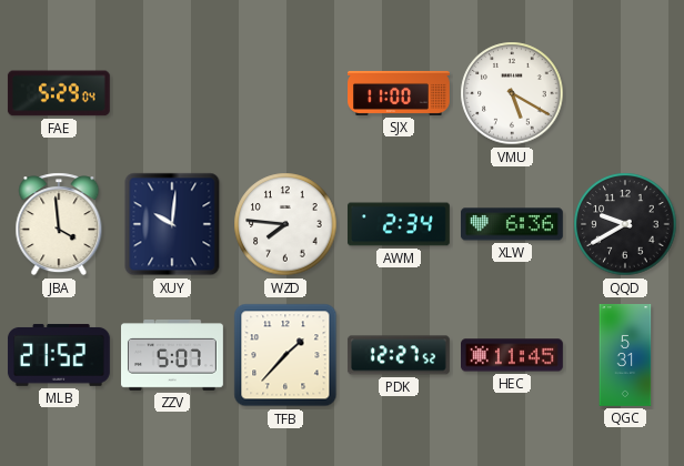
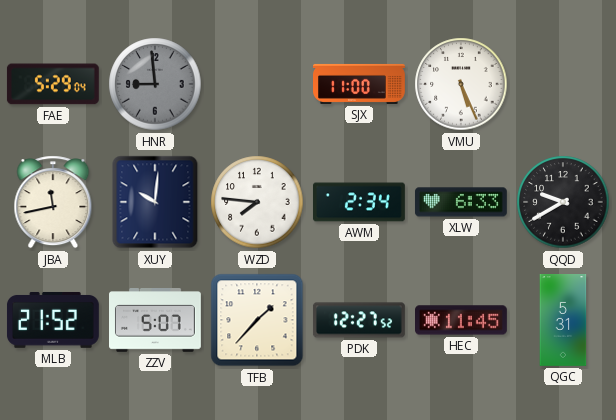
HNR: none -> 8:59 (155, 84)
VMU: 5:20 -> 5:26 (461, 84)
JBA: 3:59 -> 11:43 (53, 202)
XLW: 6:36 -> 6:33 (461, 202)
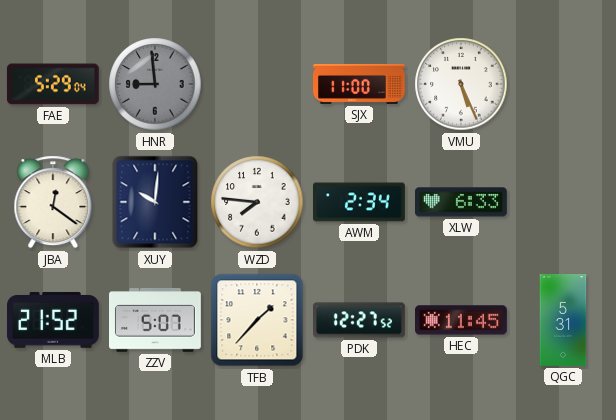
JBA: 11:43 -> 12:21 (53, 202)
QQD: 9:40 -> none (563, 202)
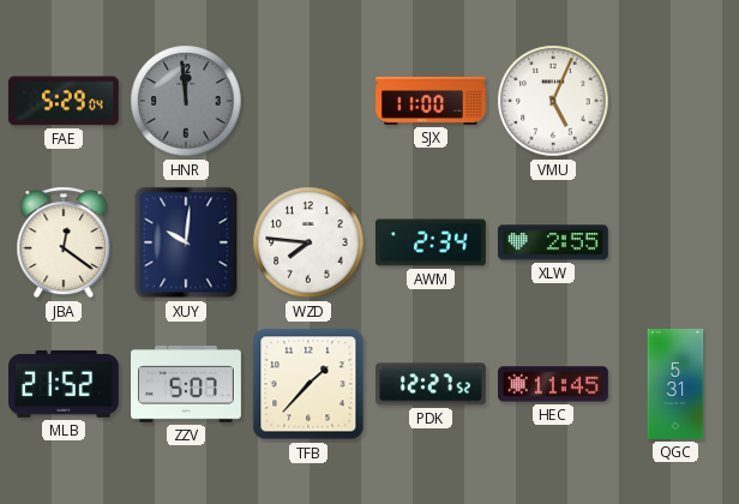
HNR: 8:59 -> 11:59 (186, 101)
VMU: 5:26 -> 5:04 (553, 101)
XLW: 6:33 -> 2:55 (553, 242)
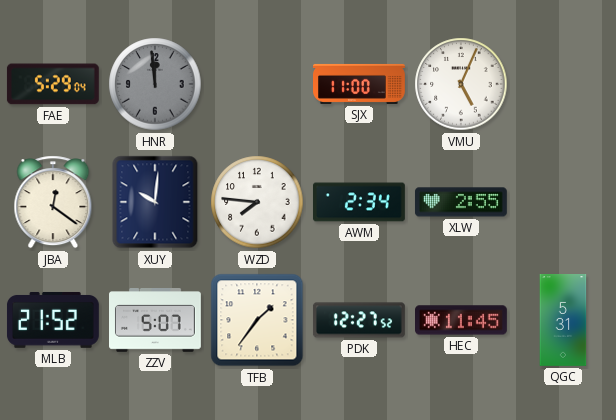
TFB: 1:37 -> 1:36 (257, 320)
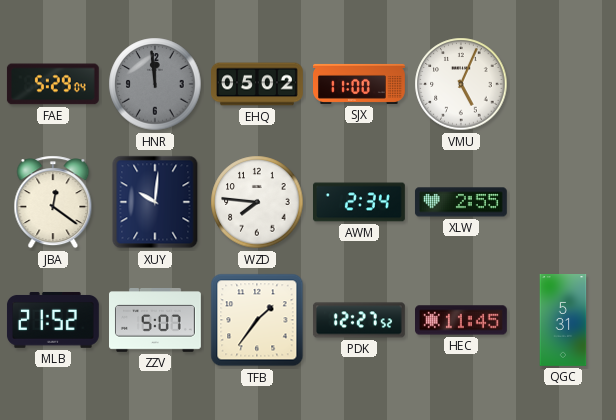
EHQ: none -> 05:02 (258, 84)
